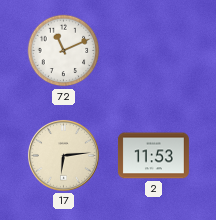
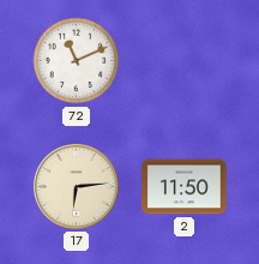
2: 11:53 -> 11:50 (183, 187)
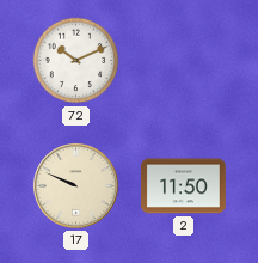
72: 11:11 -> 10:11 (76, 61)
17: 6:14 -> 9:49 (75, 185)
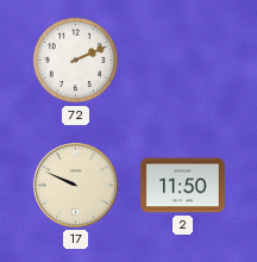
72: 10:11 -> 2:11 (76, 61)
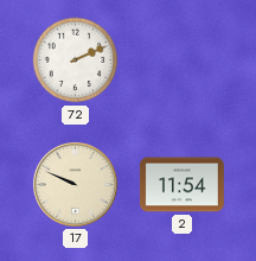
2: 11:50 -> 11:54 (181, 185)
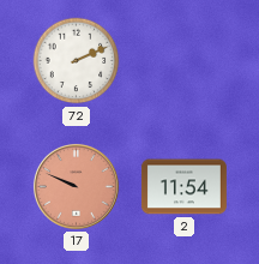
17 dial: cream -> salmon (76, 186)
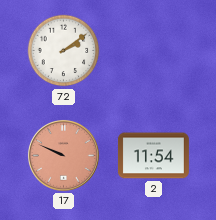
72: 2:11 -> 2:09 (64, 51)
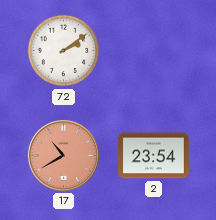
17: 9:49 -> 10:40 (63, 155)
2: 11:54 -> 23:54 (153, 156)
